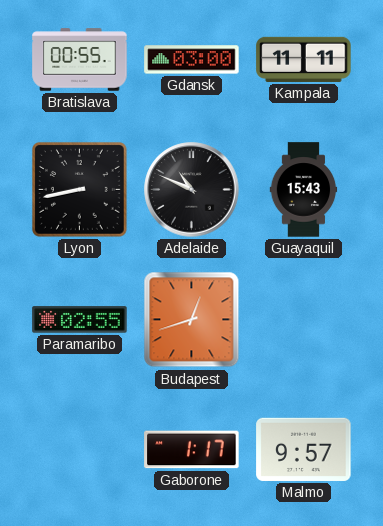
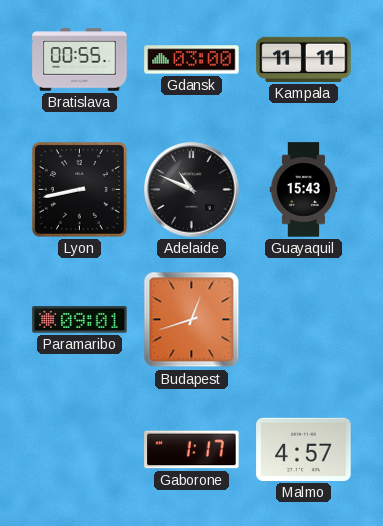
Paramaribo: 02:55 -> 09:01 (80, 320)
Malmo: 9:57 -> 4:57 (304, 449)
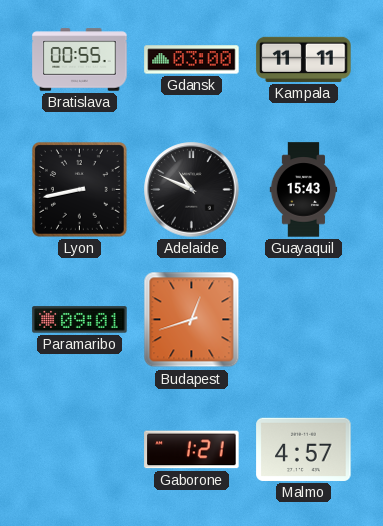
Gaborone: 1:17 -> 1:21 (192, 450)
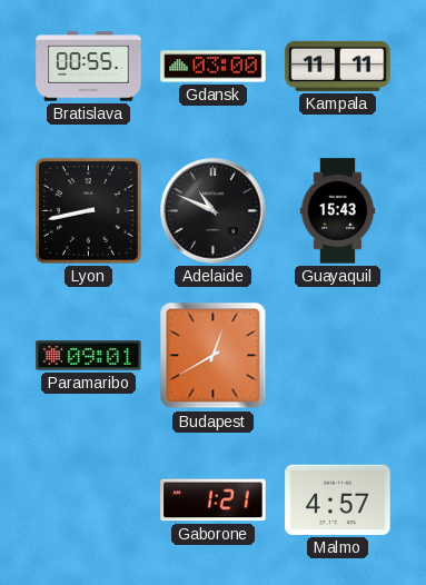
Budapest: 12:42 -> 12:40 (214, 356)
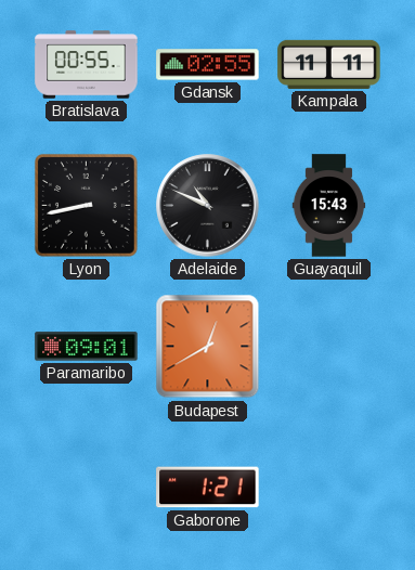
Gdansk: 03:00 -> 02:55 (208, 65)
Malmo: 4:57 -> none (338, 499)
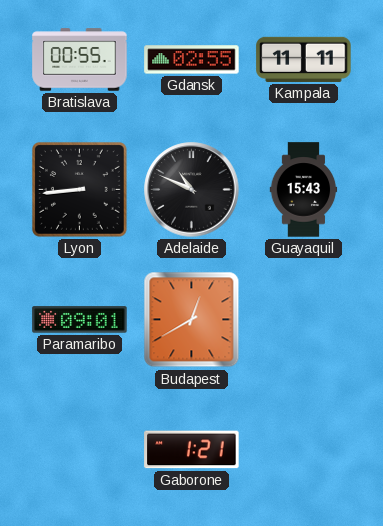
Lyon: 8:43 -> 8:44 (79, 189)
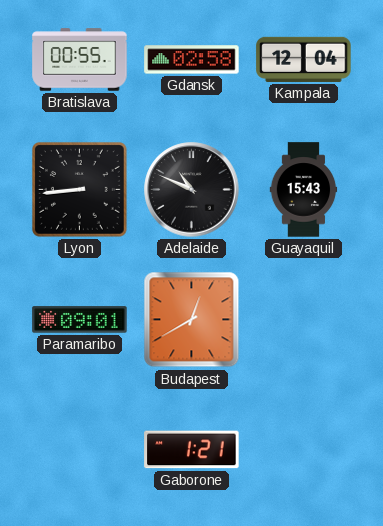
Gdansk: 02:55 -> 02:58 (192, 60)
Kampala: 11:11 -> 12:04 (304, 59)
